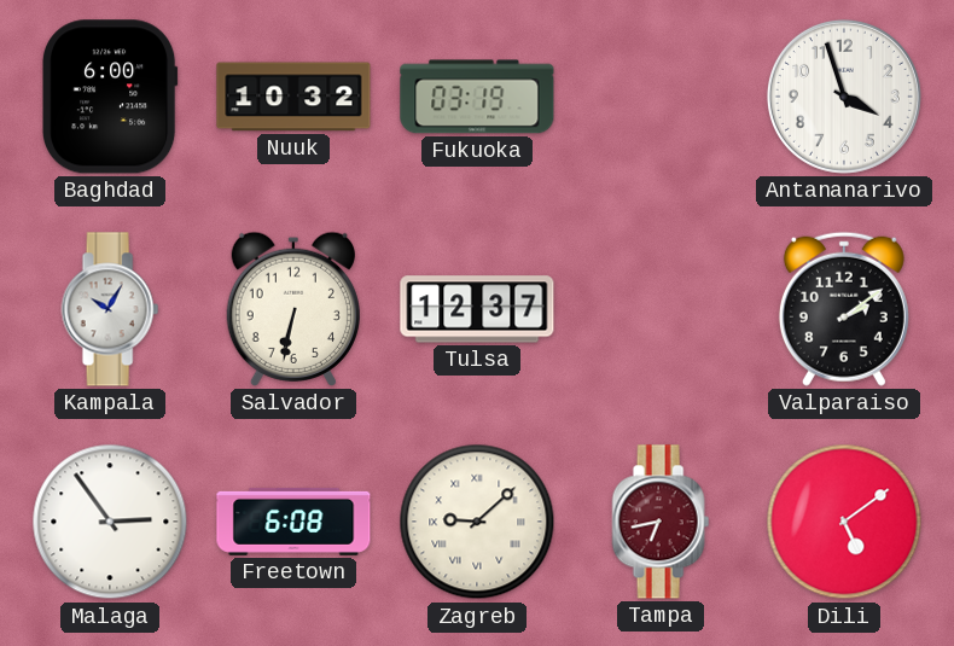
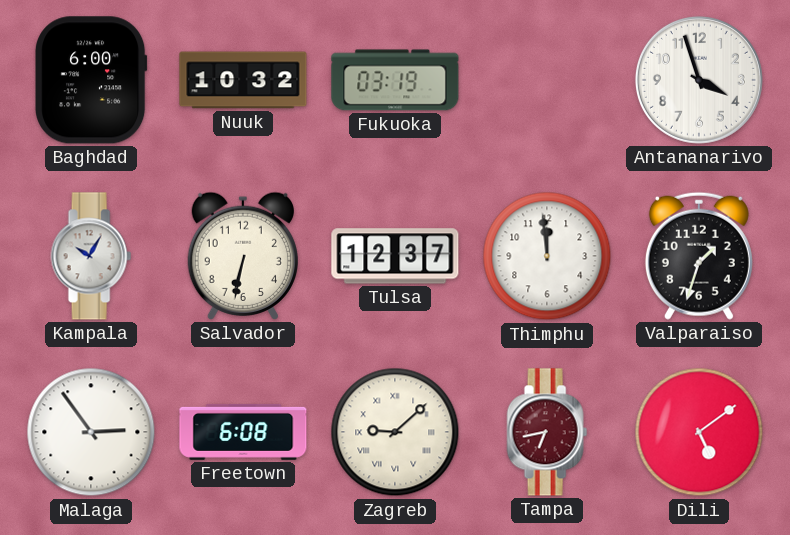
Thimphu: none -> 11:59 (547, 256)
Valparaiso: 2:09 -> 1:33 (699, 256)
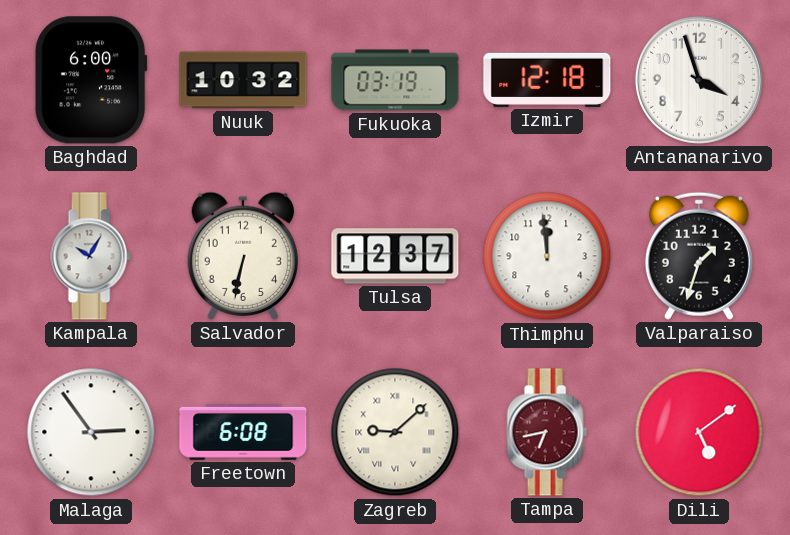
Izmir: none -> 12:18 (547, 80)
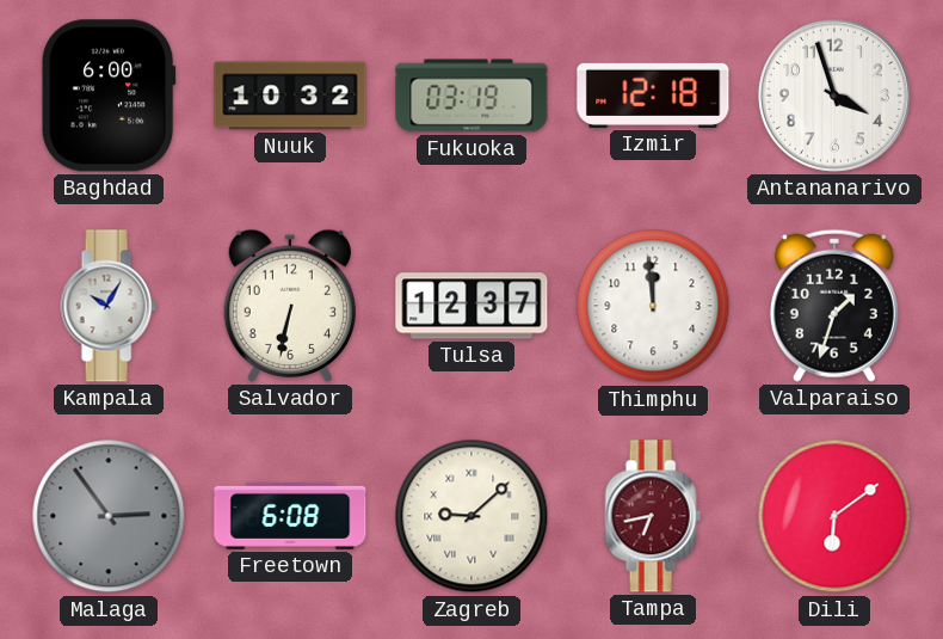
Malaga dial: white -> grey (109, 516)
Dili: 5:09 -> 6:09 (834, 516)
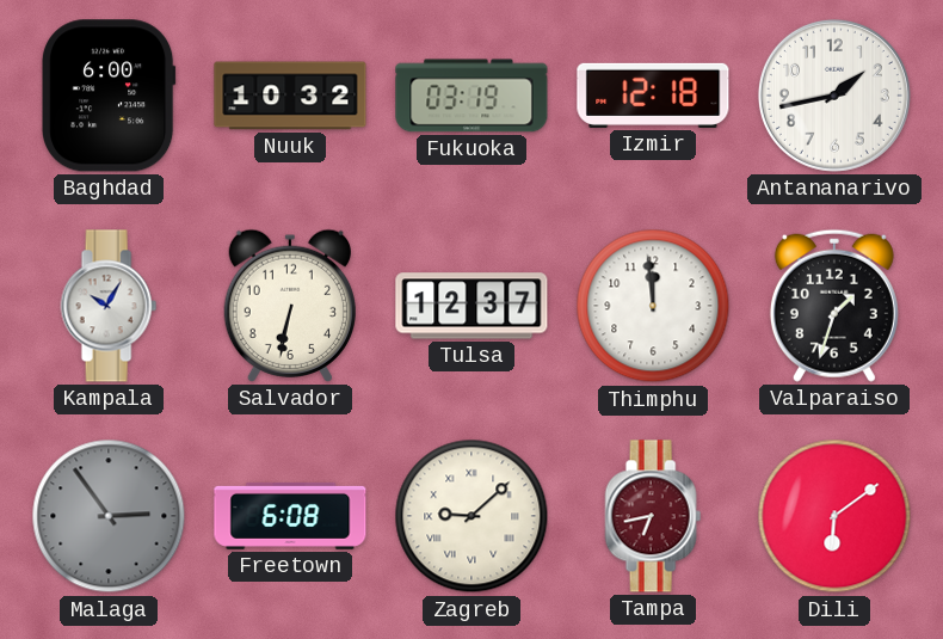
Antananarivo: 3:57 -> 1:43 (834, 96)
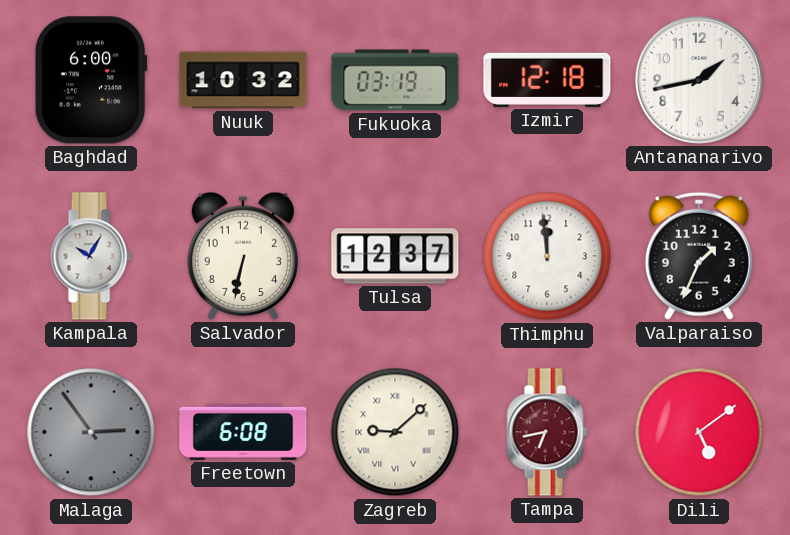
Valparaiso: 1:33 -> 1:34 (699, 256)
Dili: 6:09 -> 5:09 (699, 432)
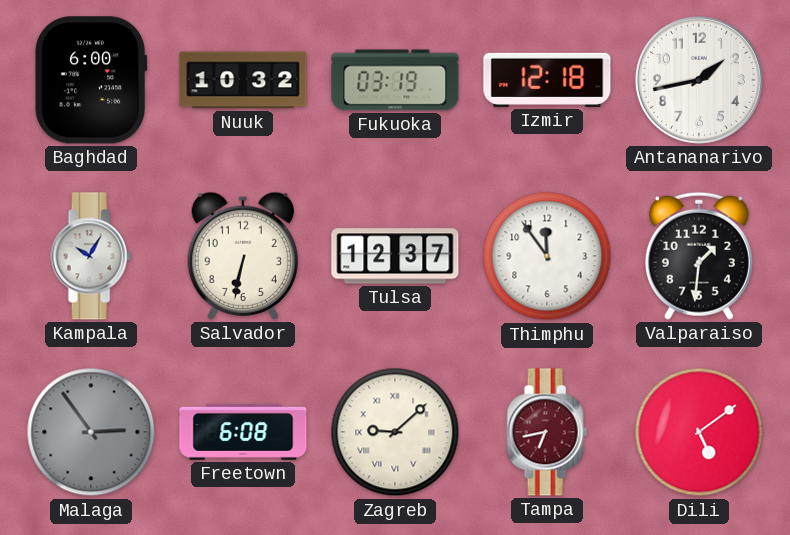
Thimphu: 11:59 -> 11:54 (547, 256)
Valparaiso: 1:34 -> 1:31 (699, 256)
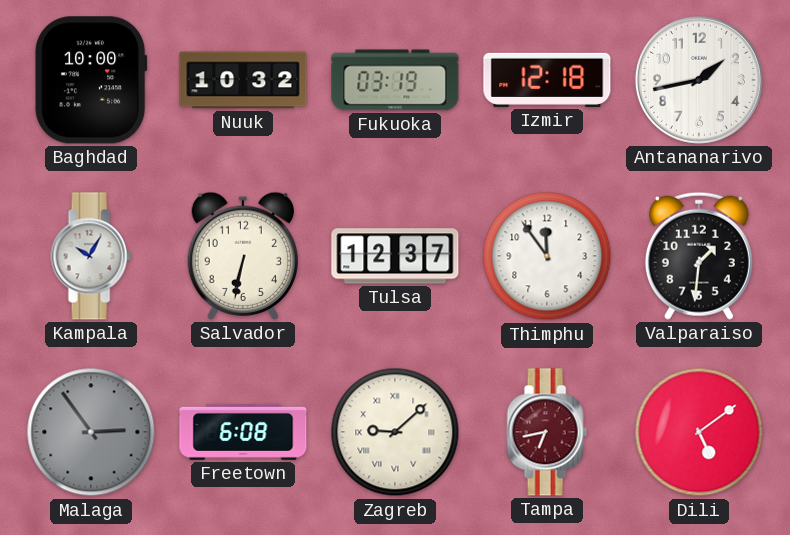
Baghdad: 6:00 -> 10:00 (92, 80)
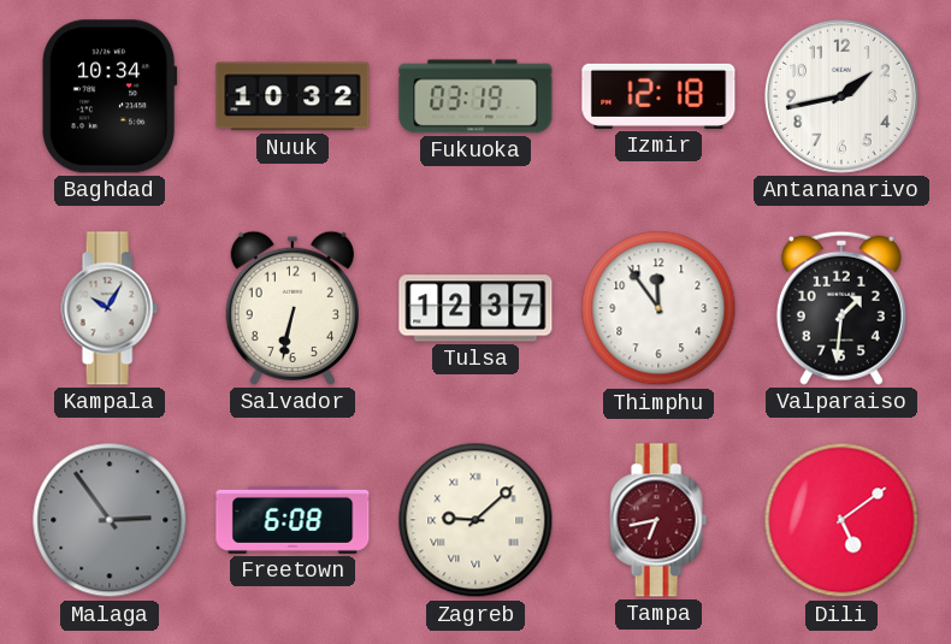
Baghdad: 10:00 -> 10:34 (111, 96)
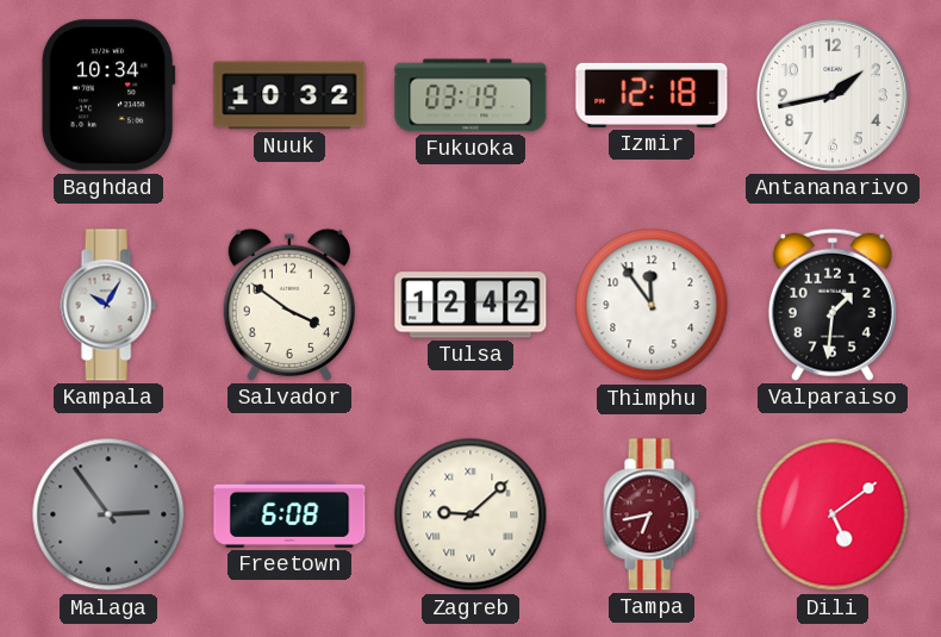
Salvador: 6:32 -> 3:51 (289, 305)
Tulsa: 12:37 -> 12:42 (470, 305)
